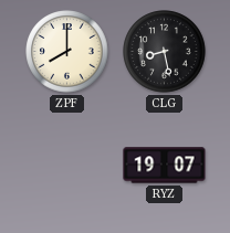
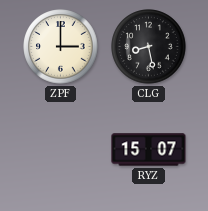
ZPF: 8:00 -> 3:00 (61, 47)
RYZ: 19:07 -> 15:07 (149, 150)
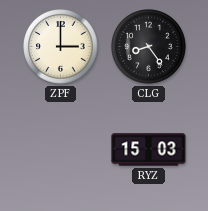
CLG: 8:28 -> 8:24 (149, 47)
RYZ: 15:07 -> 15:03 (149, 150)
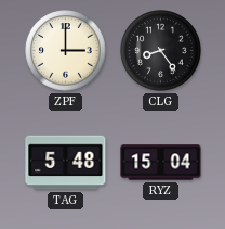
TAG: none -> 5:48 (66, 163)
RYZ: 15:03 -> 15:04 (161, 163)
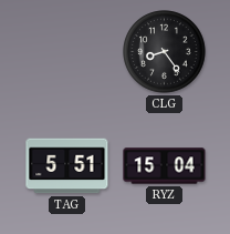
ZPF: 3:00 -> none (66, 51)
TAG: 5:48 -> 5:51 (67, 166)
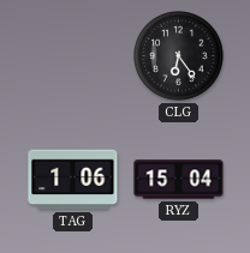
CLG: 8:24 -> 6:24 (179, 56)
TAG: 5:51 -> 1:06 (73, 180)
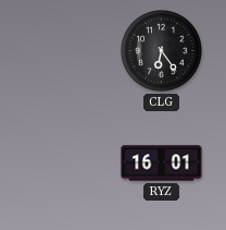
TAG: 1:06 -> none (73, 180)
RYZ: 15:04 -> 16:01 (162, 164)
